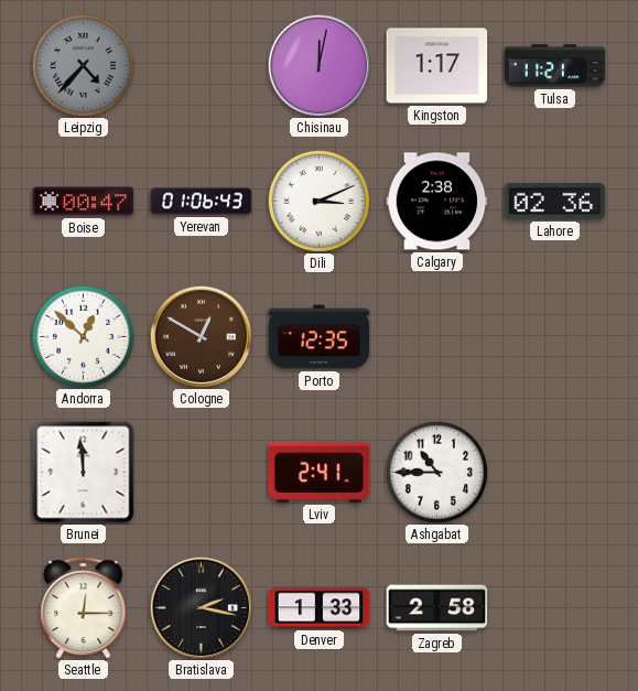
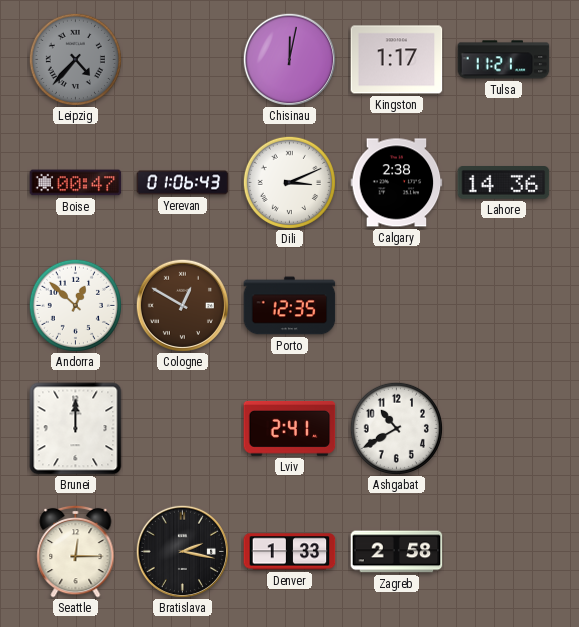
Lahore: 02:36 -> 14:36 (504, 183)
Brunei: 11:59 -> 12:00 (76, 429)
Ashgabat: 10:45 -> 10:40 (396, 428)
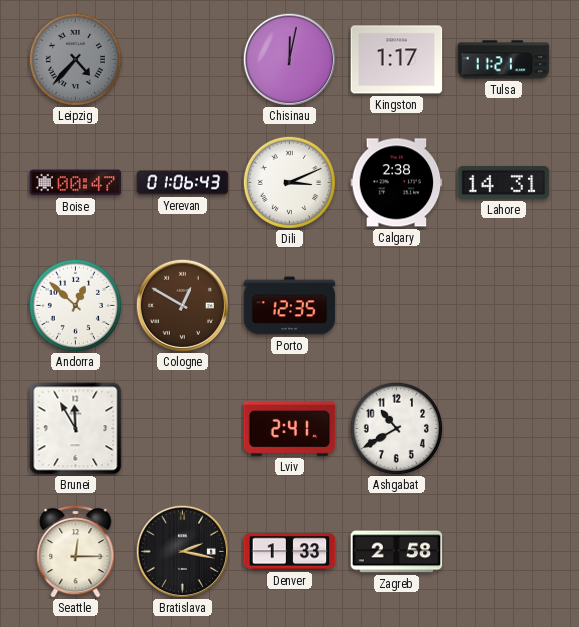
Lahore: 14:36 -> 14:31 (504, 183)
Brunei: 12:00 -> 11:55 (76, 429)
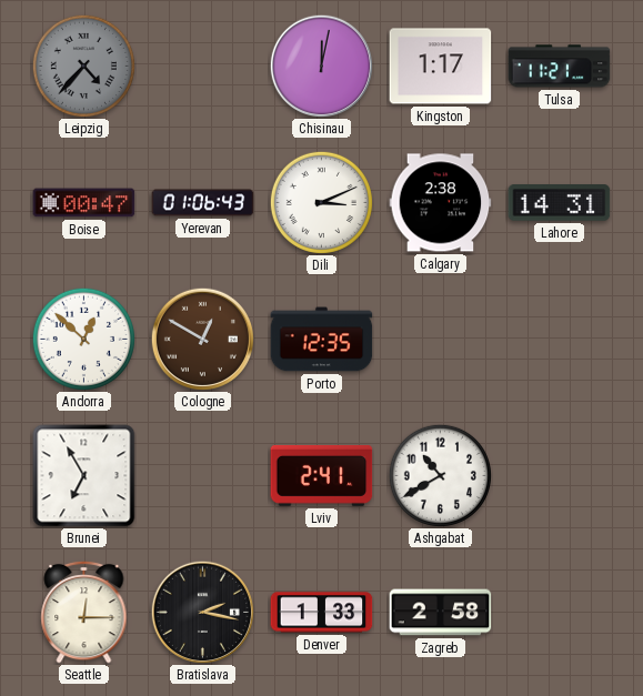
Brunei: 11:55 -> 6:55 (84, 476)
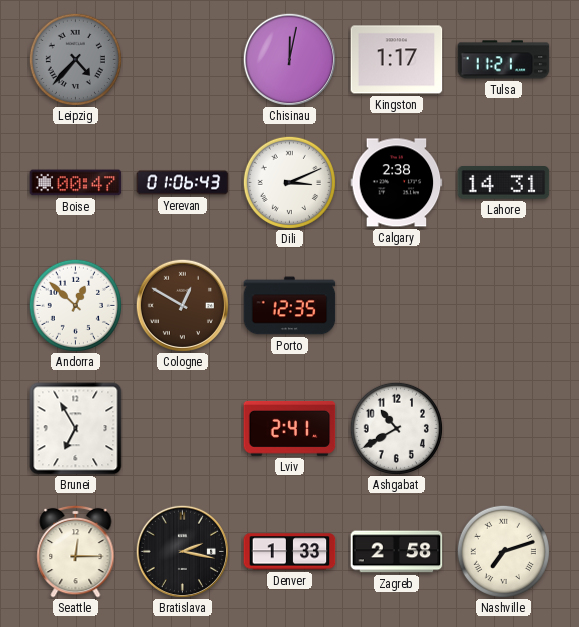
Nashville: none -> 7:12 (503, 551)
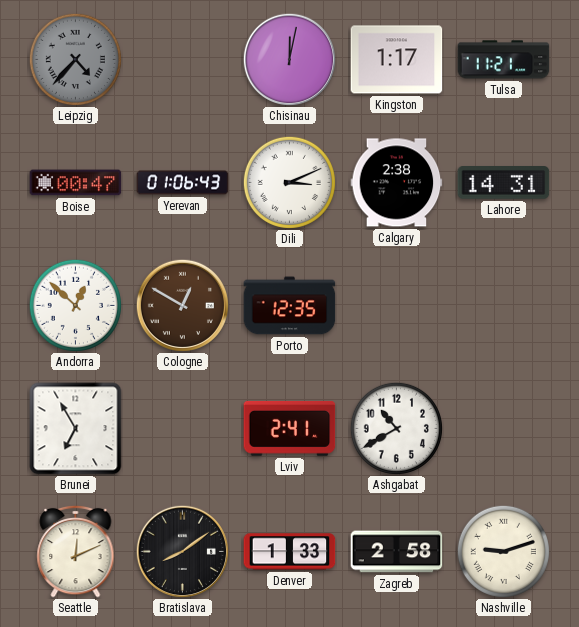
Seattle: 12:15 -> 12:11 (76, 551)
Bratislava: 2:17 -> 8:09 (182, 551)
Nashville: 7:12 -> 9:12 (503, 551)
